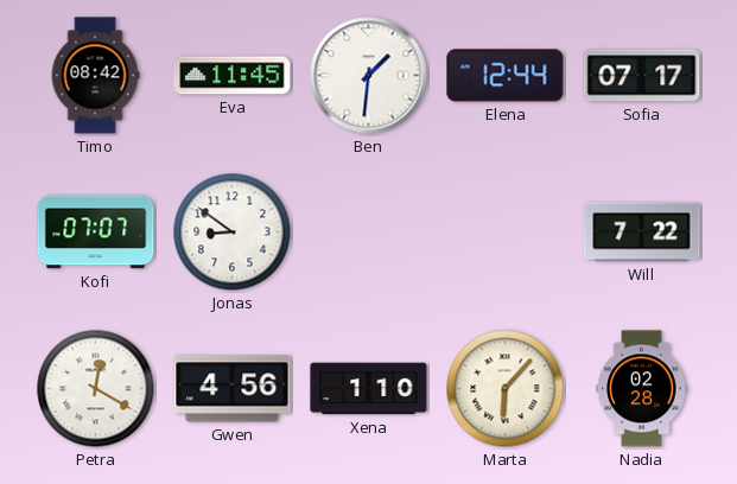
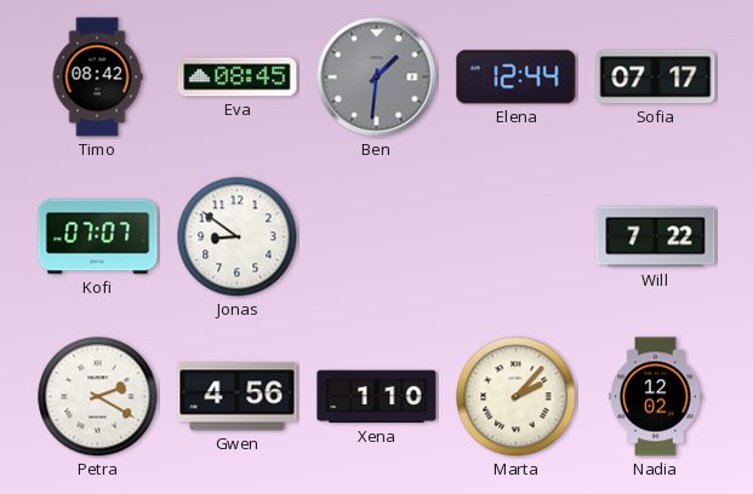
Eva: 11:45 -> 08:45 (238, 77)
Ben dial: white -> grey (377, 77)
Petra: 12:20 -> 2:20 (98, 397)
Marta: 6:07 -> 2:07 (517, 397)
Nadia: 02:28 -> 12:02 (656, 397)
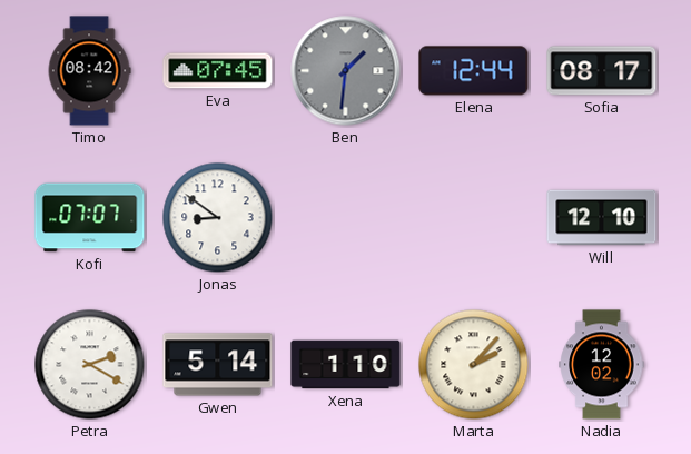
Eva: 08:45 -> 07:45 (218, 71)
Sofia: 07:17 -> 08:17 (602, 71)
Will: 7:22 -> 12:10 (602, 218)
Gwen: 4:56 -> 5:14 (218, 365)
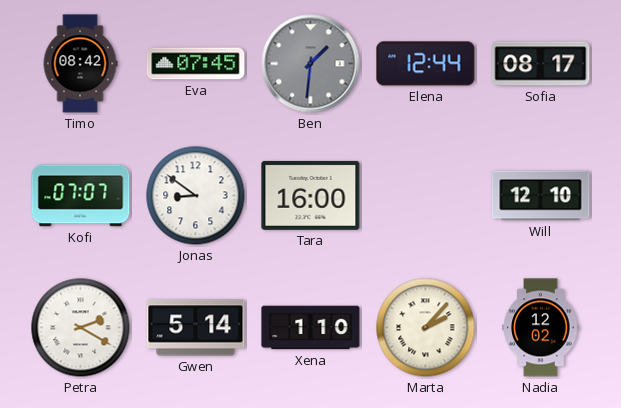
Tara: none -> 16:00 (311, 195)
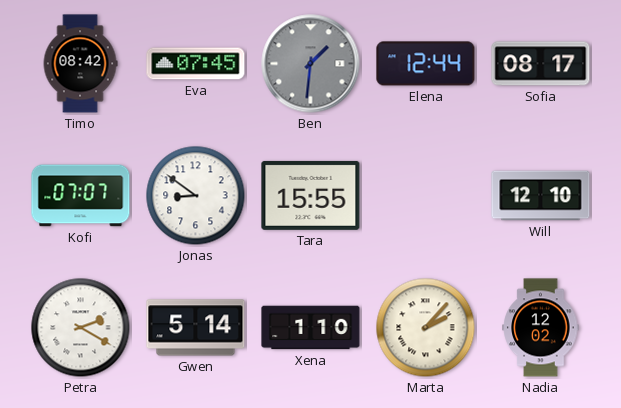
Tara: 16:00 -> 15:55 (311, 195)
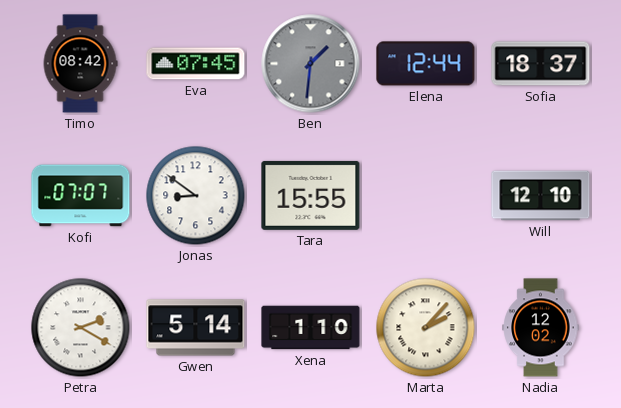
Sofia: 08:17 -> 18:37 (541, 64)
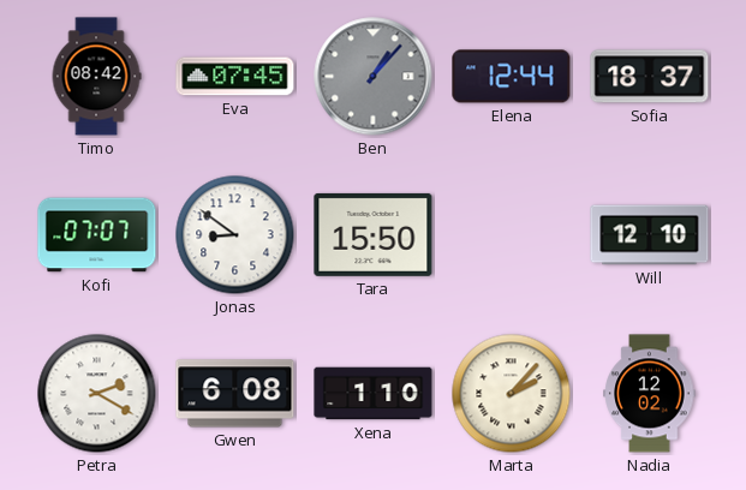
Ben: 1:31 -> 1:07 (374, 77)
Tara: 15:55 -> 15:50 (374, 234)
Gwen: 5:14 -> 6:08 (235, 394)
